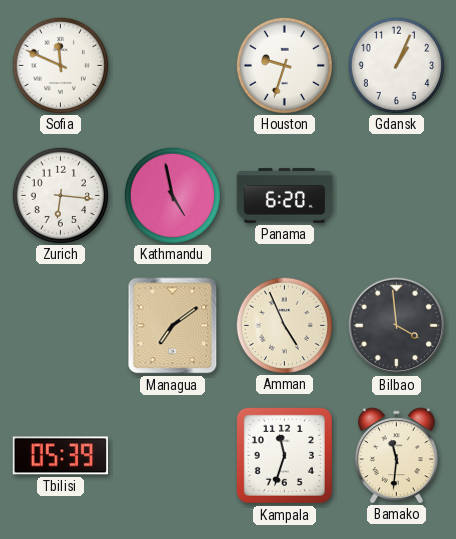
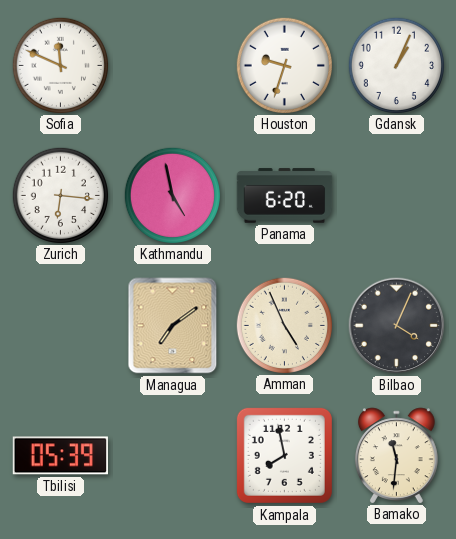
Bilbao: 3:59 -> 4:04 (397, 326)
Kampala: 11:33 -> 7:58 (284, 455)
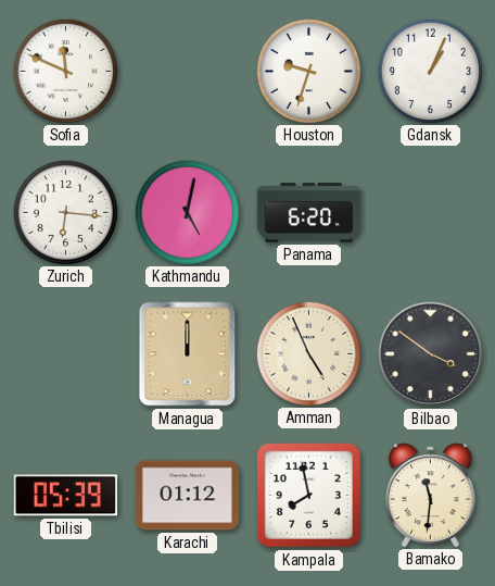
Kathmandu: 4:58 -> 5:02 (187, 212)
Managua: 7:09 -> 12:00 (188, 354)
Bilbao: 4:04 -> 3:51 (431, 354)
Karachi: none -> 01:12 (188, 496)
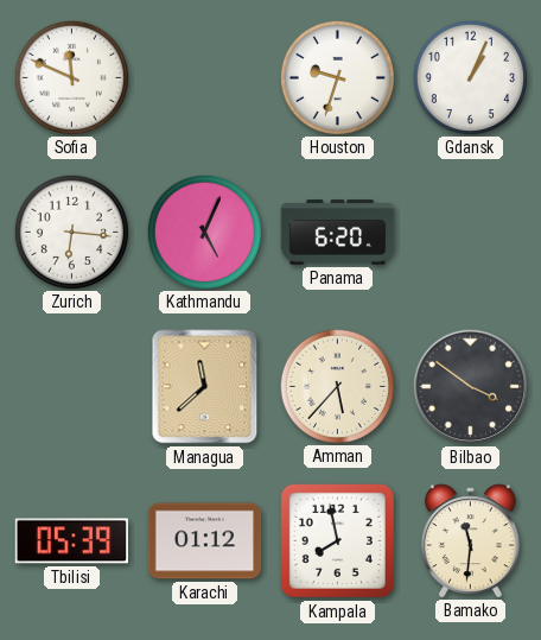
Kathmandu: 5:02 -> 5:04 (204, 232)
Managua: 12:00 -> 11:38 (205, 387)
Amman: 4:56 -> 5:37 (337, 386)
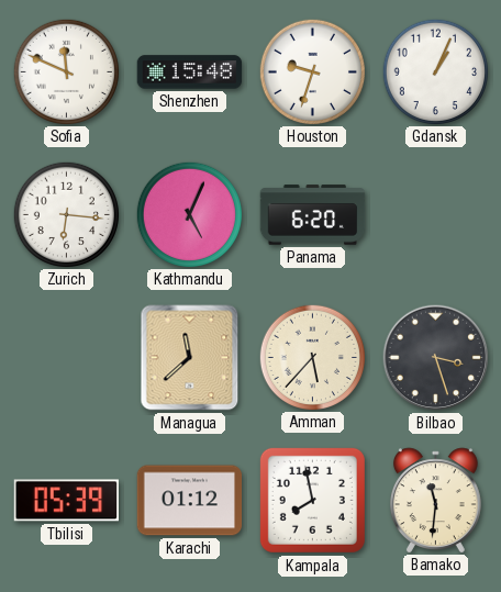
Shenzhen: none -> 15:48 (190, 72)
Bilbao: 3:51 -> 3:27 (436, 358)
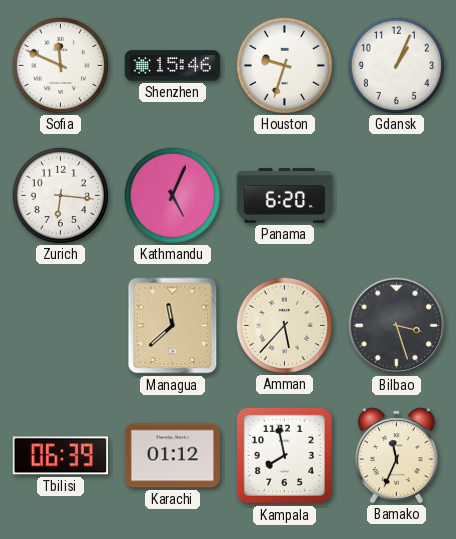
Shenzhen: 15:48 -> 15:46 (173, 66)
Tbilisi: 05:39 -> 06:39 (60, 456)
Bamako: 11:31 -> 11:34 (396, 455)
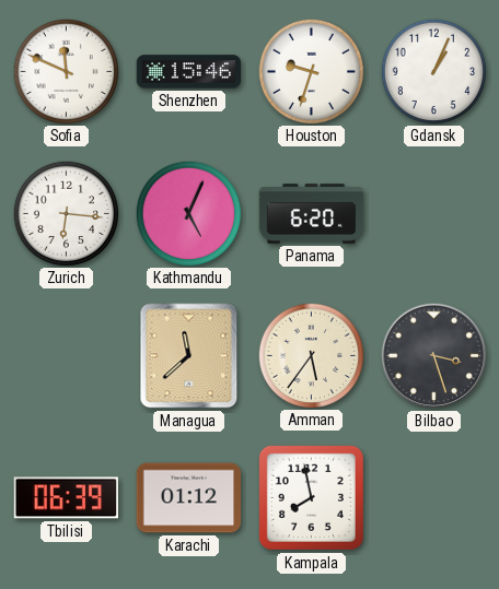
Amman: 5:37 -> 5:36 (311, 355)
Bamako: 11:34 -> none (396, 455)
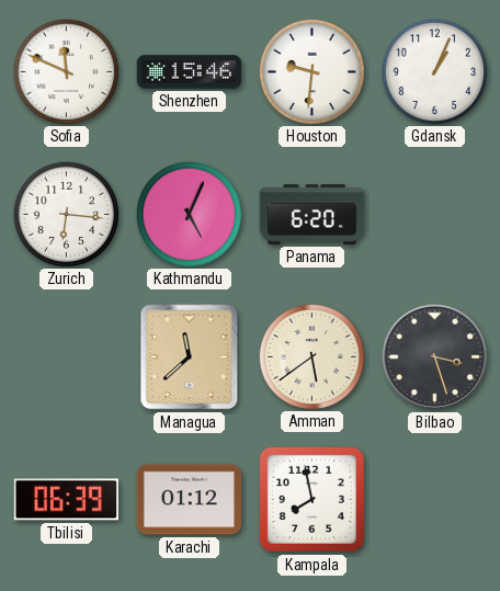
Houston: 9:33 -> 9:31 (311, 71)
Amman: 5:36 -> 5:39 (311, 356)
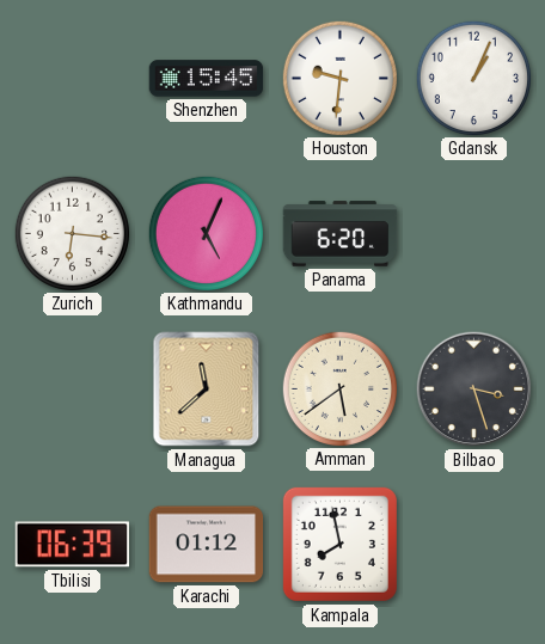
Sofia: 11:49 -> none (66, 71)
Shenzhen: 15:46 -> 15:45 (207, 79)
